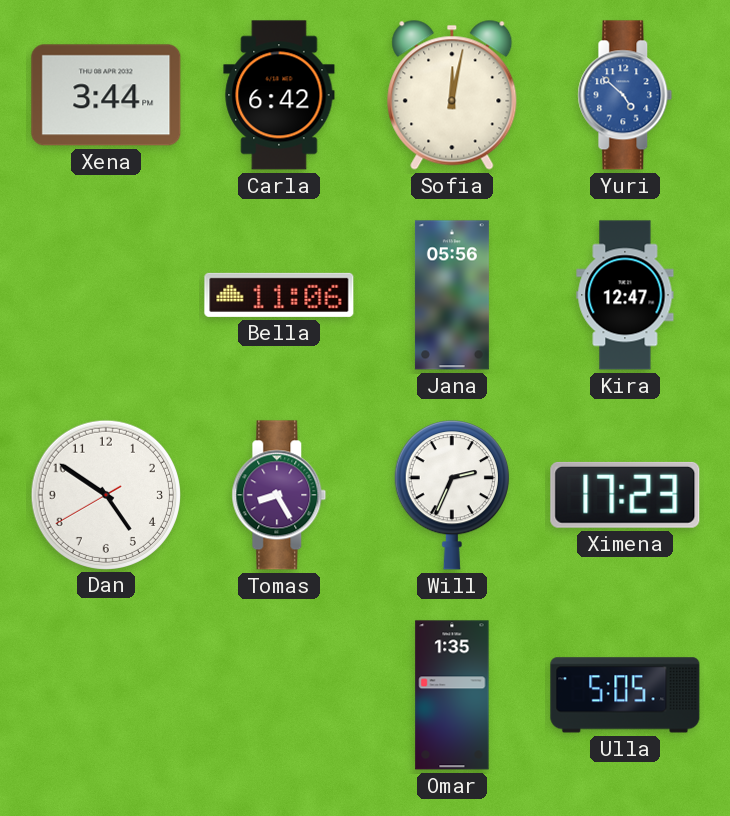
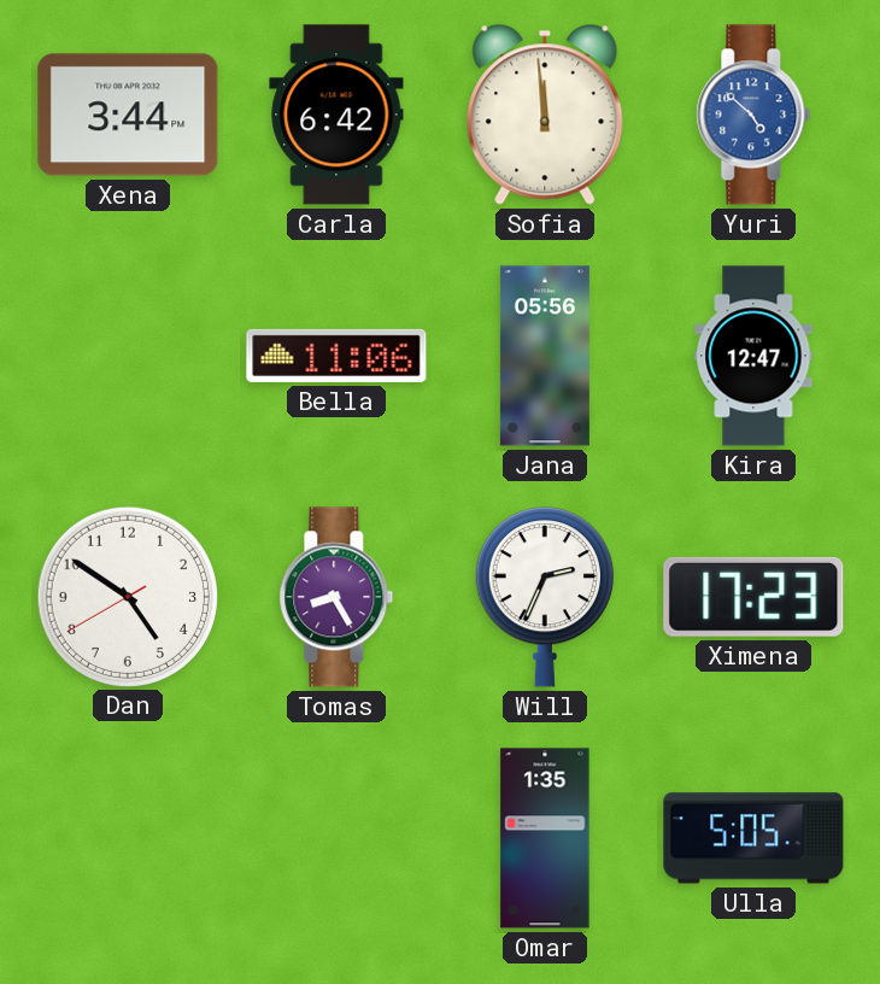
Sofia: 12:02 -> 11:59 (545, 115)
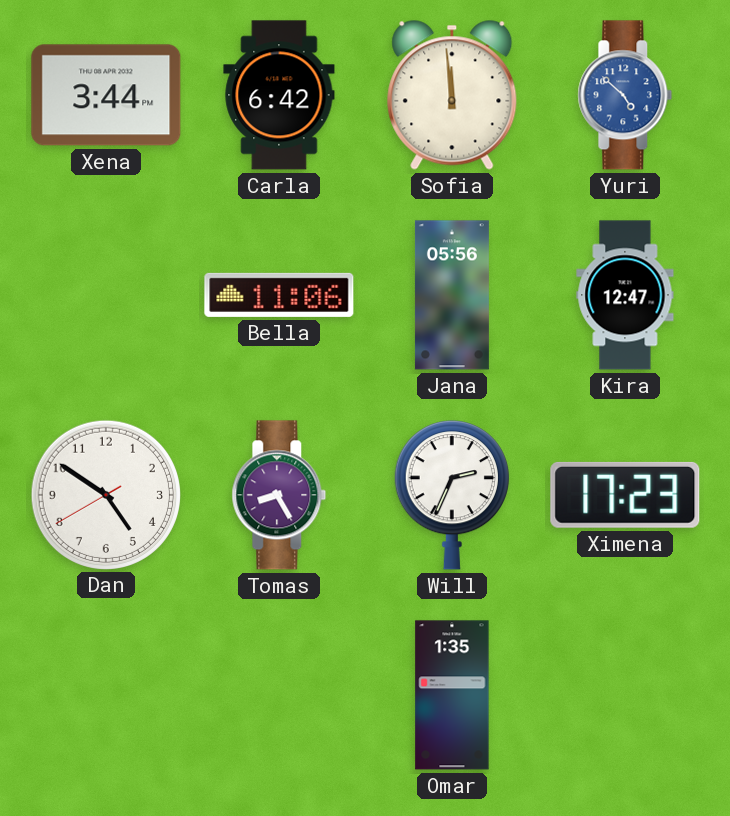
Ulla: 5:05 -> none (753, 838)
